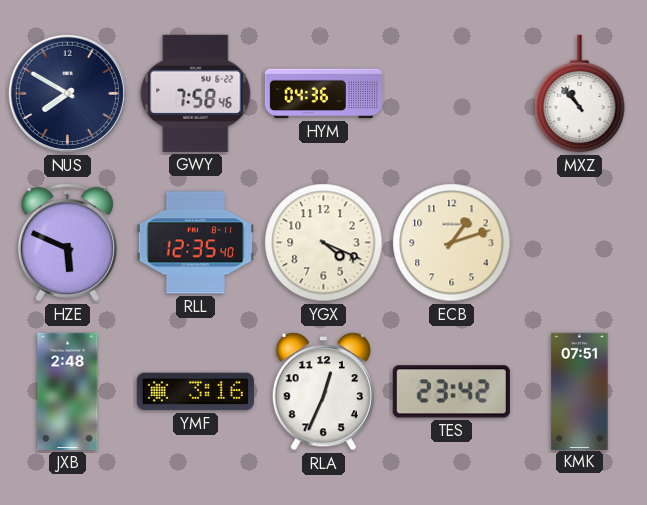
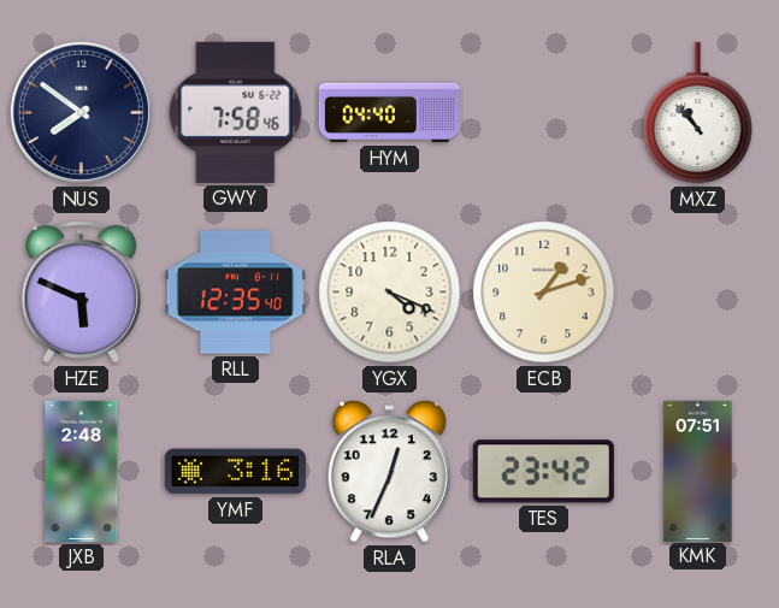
NUS: 7:50 -> 7:51 (81, 112)
HYM: 04:36 -> 04:40 (389, 113)
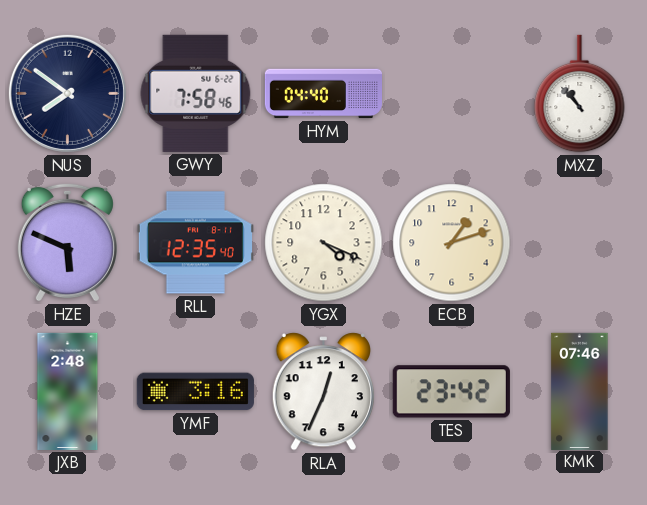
KMK: 07:51 -> 07:46 (580, 391)
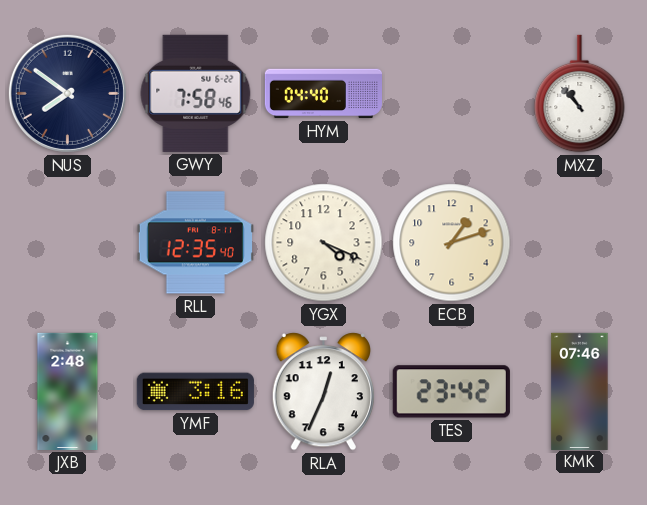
HZE: 5:49 -> none (67, 242)
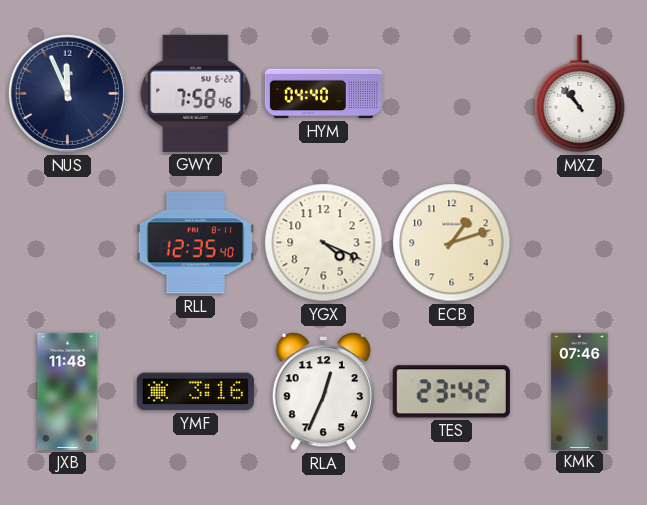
NUS: 7:51 -> 11:56 (67, 93)
JXB: 2:48 -> 11:48 (68, 391)
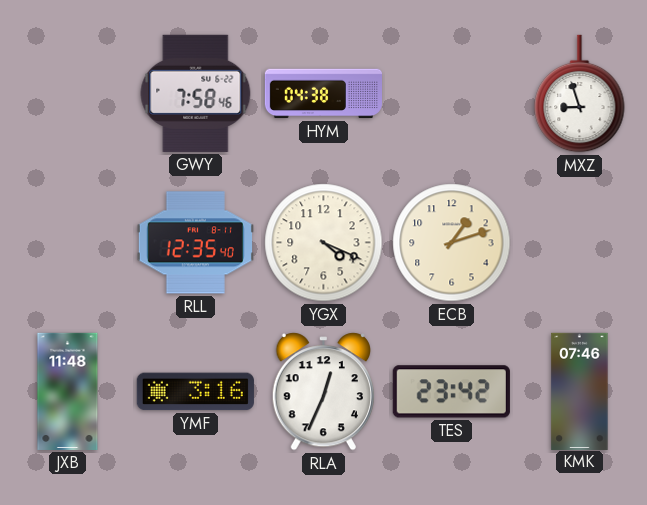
NUS: 11:56 -> none (67, 93)
HYM: 04:40 -> 04:38 (323, 94)
MXZ: 10:53 -> 8:57 (580, 94)
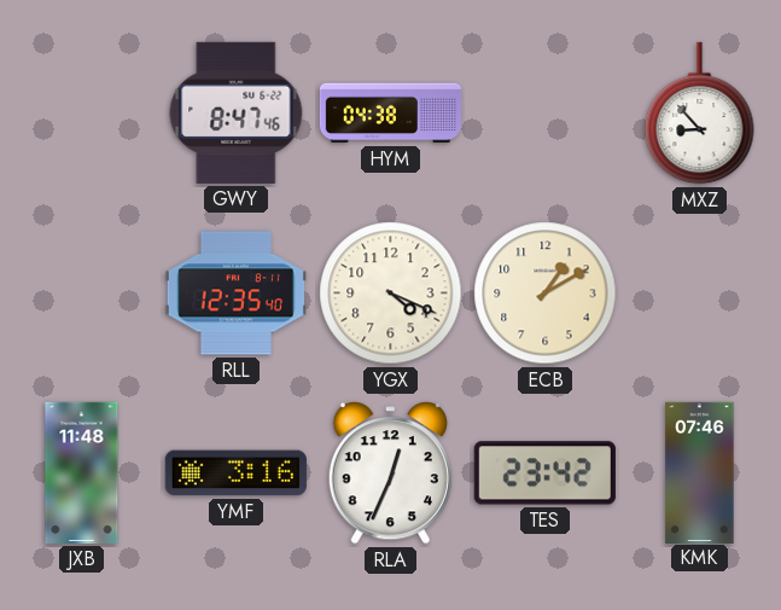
GWY: 7:58 -> 8:47 (237, 112)
MXZ: 8:57 -> 8:53 (700, 114)
ECB: 1:12 -> 1:10 (546, 294)
